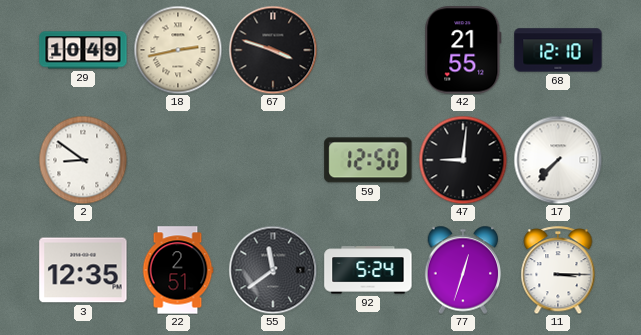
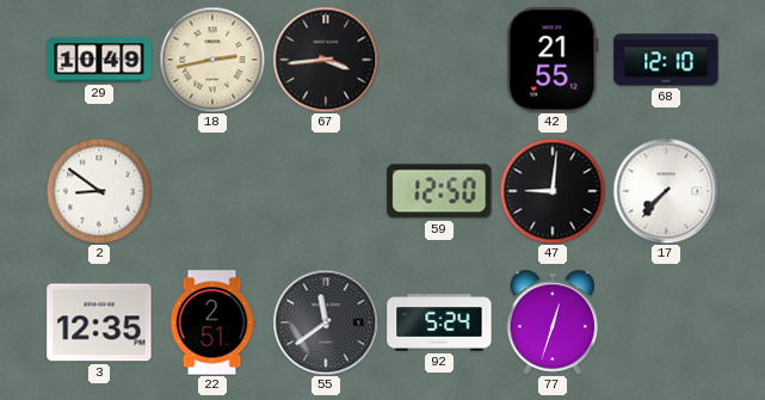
67: 3:48 -> 3:44 (326, 60)
11: 3:15 -> none (558, 270)
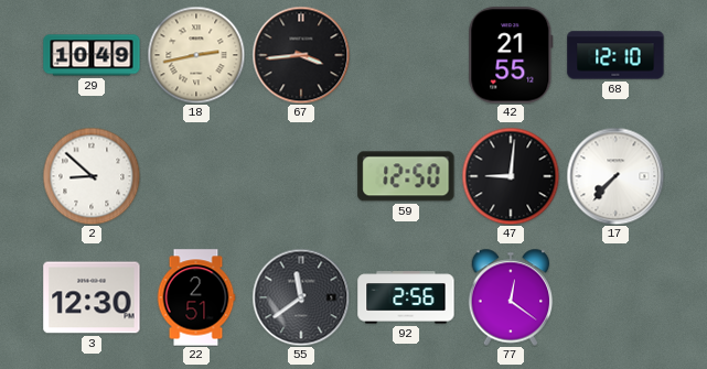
2: 8:51 -> 8:52 (92, 176)
3: 12:35 -> 12:30 (92, 297)
92: 5:24 -> 2:56 (406, 297)
77: 12:33 -> 12:21 (511, 297)
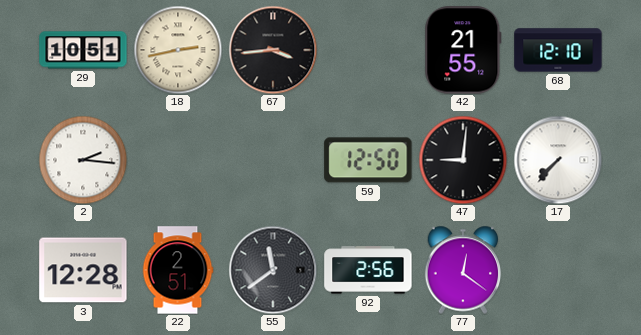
29: 10:49 -> 10:51 (83, 50)
2: 8:52 -> 2:16 (83, 160)
3: 12:30 -> 12:28 (83, 270)
